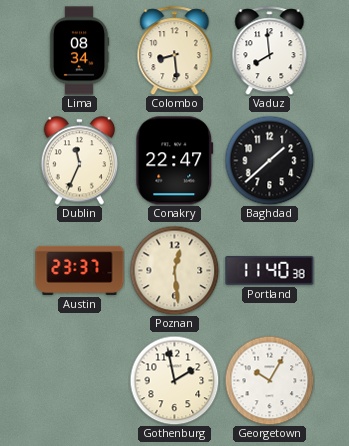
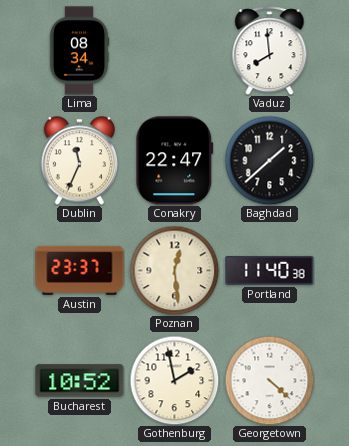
Colombo: 8:29 -> none (175, 51)
Bucharest: none -> 10:52 (80, 381)
Georgetown: 10:05 -> 4:22 (269, 380)
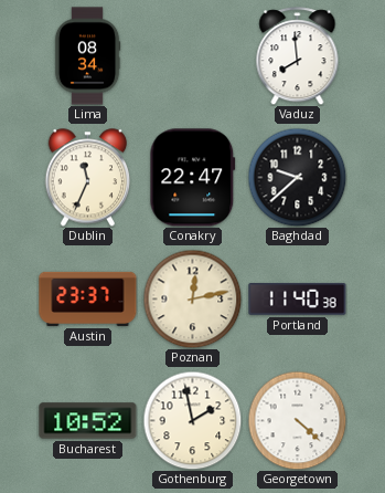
Baghdad: 1:38 -> 9:38 (297, 177)
Poznan: 12:29 -> 12:13 (192, 298)
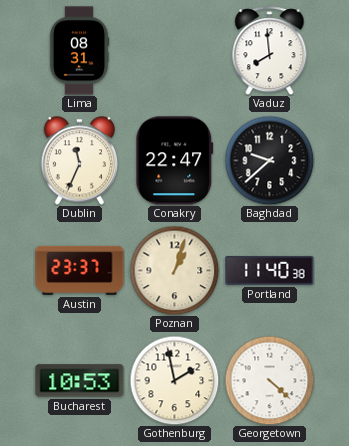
Lima: 08:34 -> 08:31 (79, 51)
Poznan: 12:13 -> 1:03 (174, 270)
Bucharest: 10:52 -> 10:53 (80, 381)
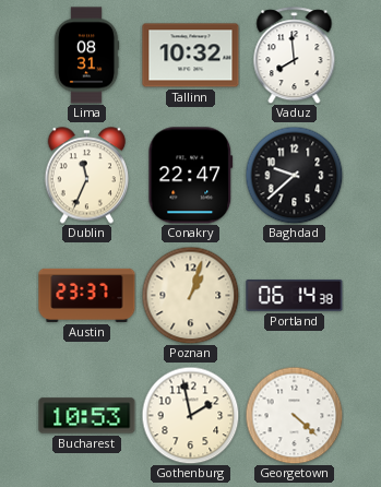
Tallinn: none -> 10:32 (191, 56)
Portland: 11:40 -> 06:14 (295, 295)
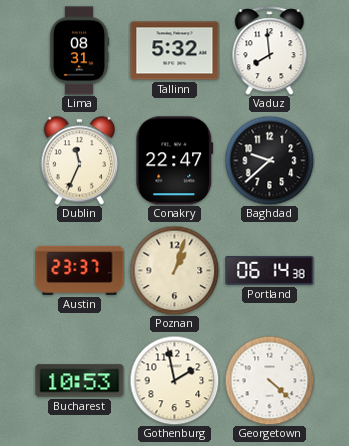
Tallinn: 10:32 -> 5:32 (175, 51)
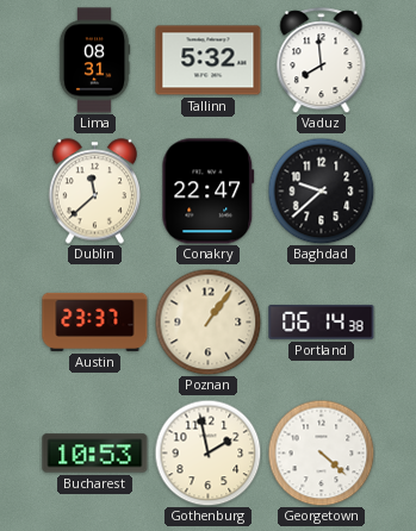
Dublin: 11:34 -> 11:38 (94, 192)
Poznan: 1:03 -> 1:06 (207, 321)
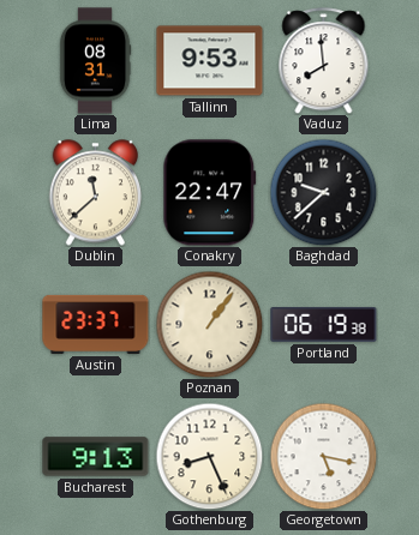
Tallinn: 5:32 -> 9:53 (210, 61)
Portland: 06:14 -> 06:19 (324, 324)
Bucharest: 10:53 -> 9:13 (96, 457)
Gothenburg: 1:58 -> 8:26 (209, 456)
Georgetown: 4:22 -> 5:17 (323, 456)
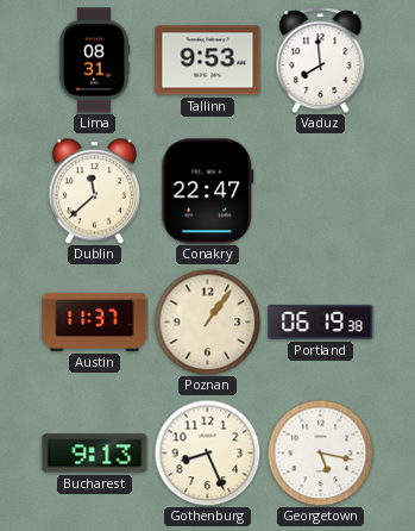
Baghdad: 9:38 -> none (323, 192)
Austin: 23:37 -> 11:37 (95, 321)
